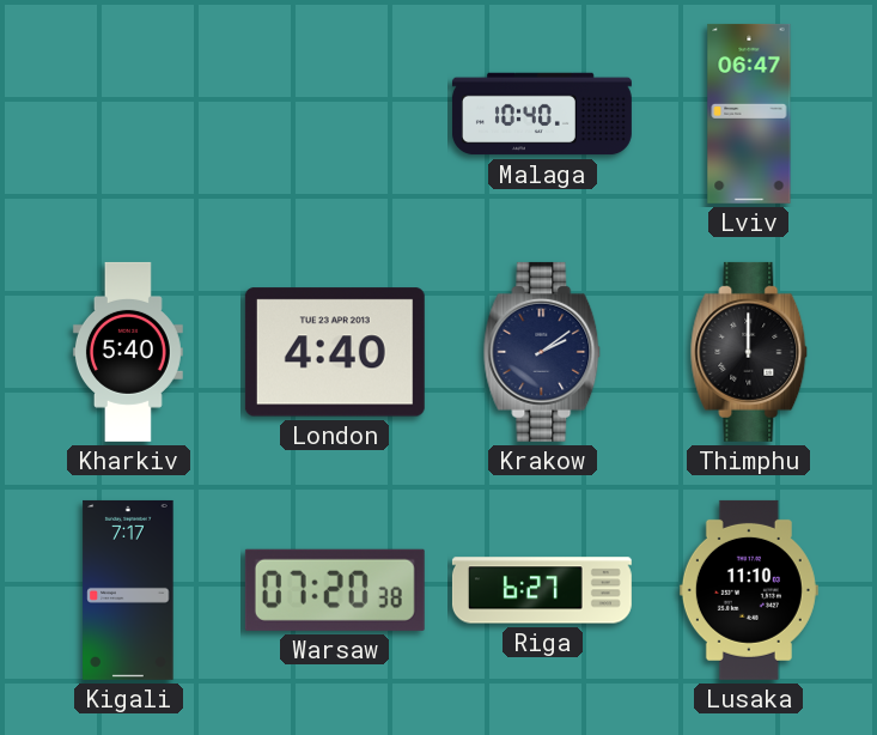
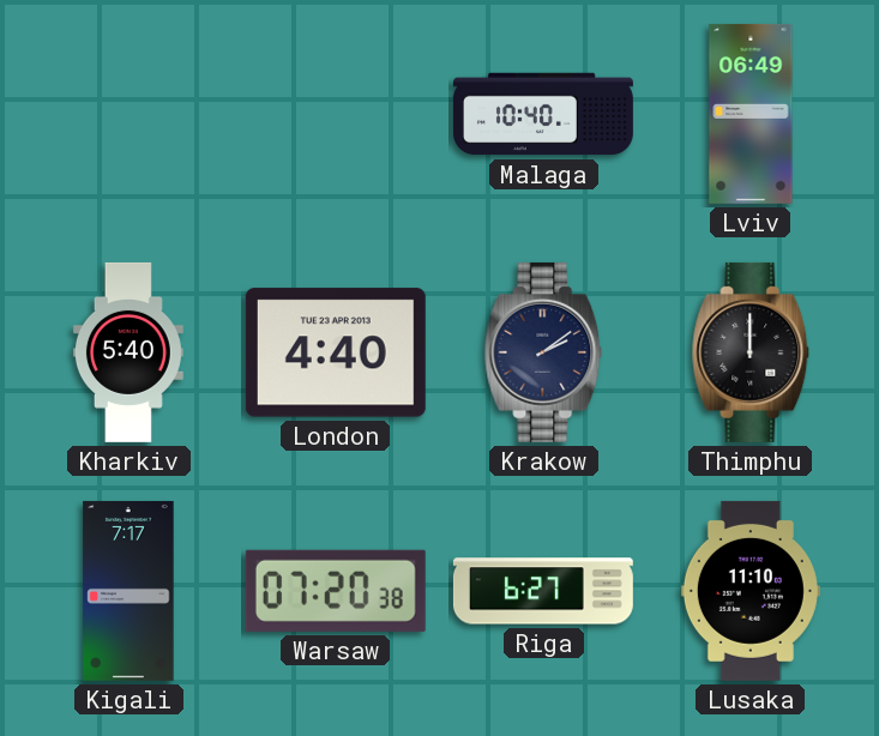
Lviv: 06:47 -> 06:49 (751, 114)
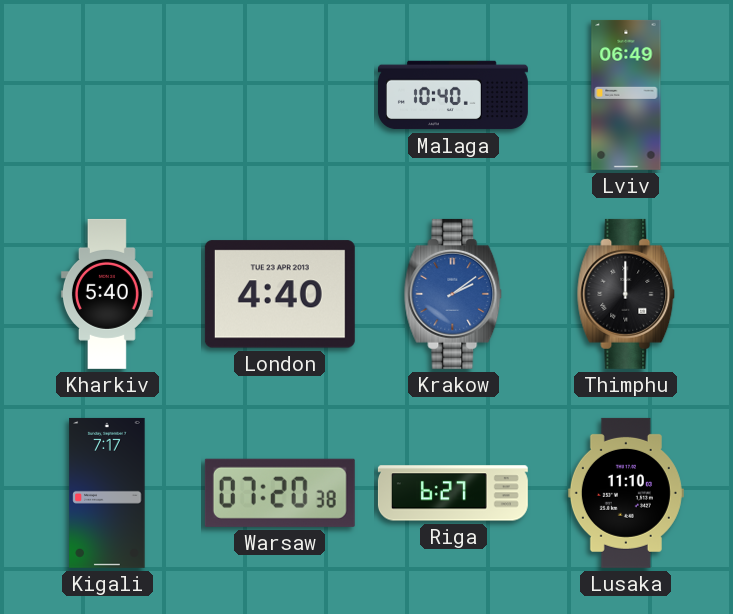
Krakow dial: navy -> blue (453, 294)
